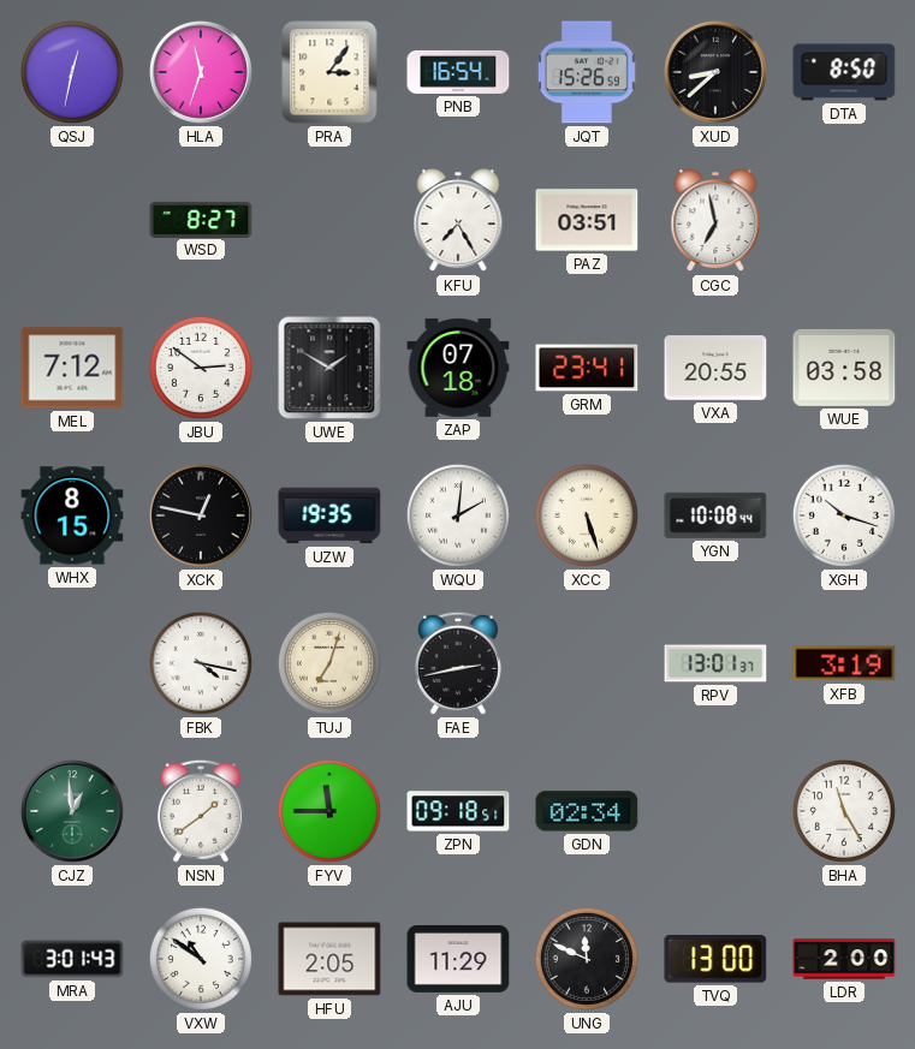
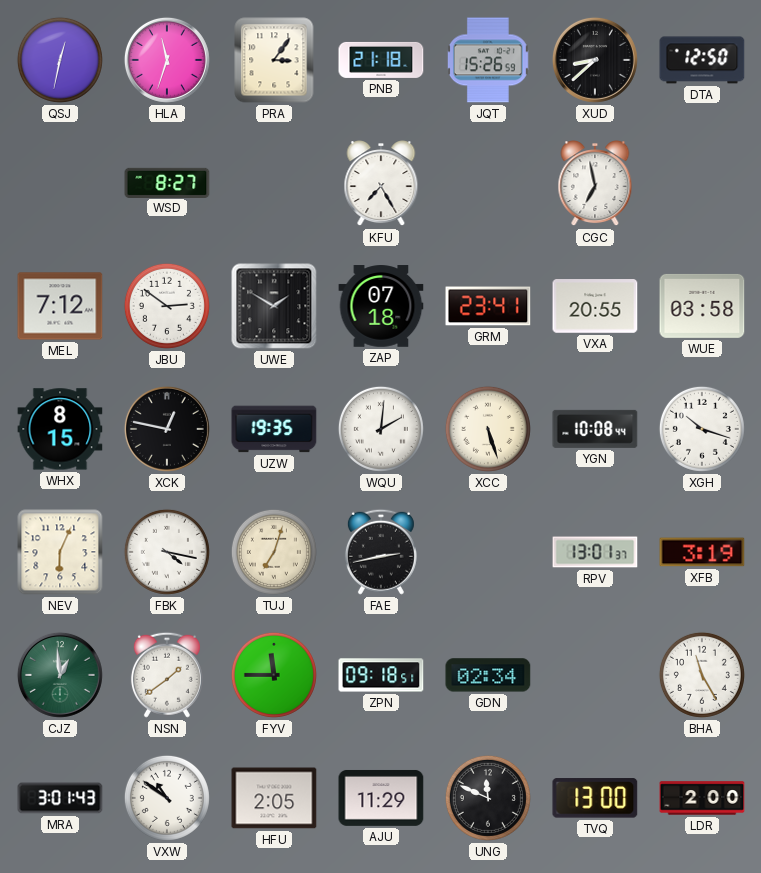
PNB: 16:54 -> 21:18 (381, 60)
DTA: 8:50 -> 12:50 (702, 60)
PAZ: 03:51 -> none (587, 220)
NEV: none -> 6:04 (60, 552)
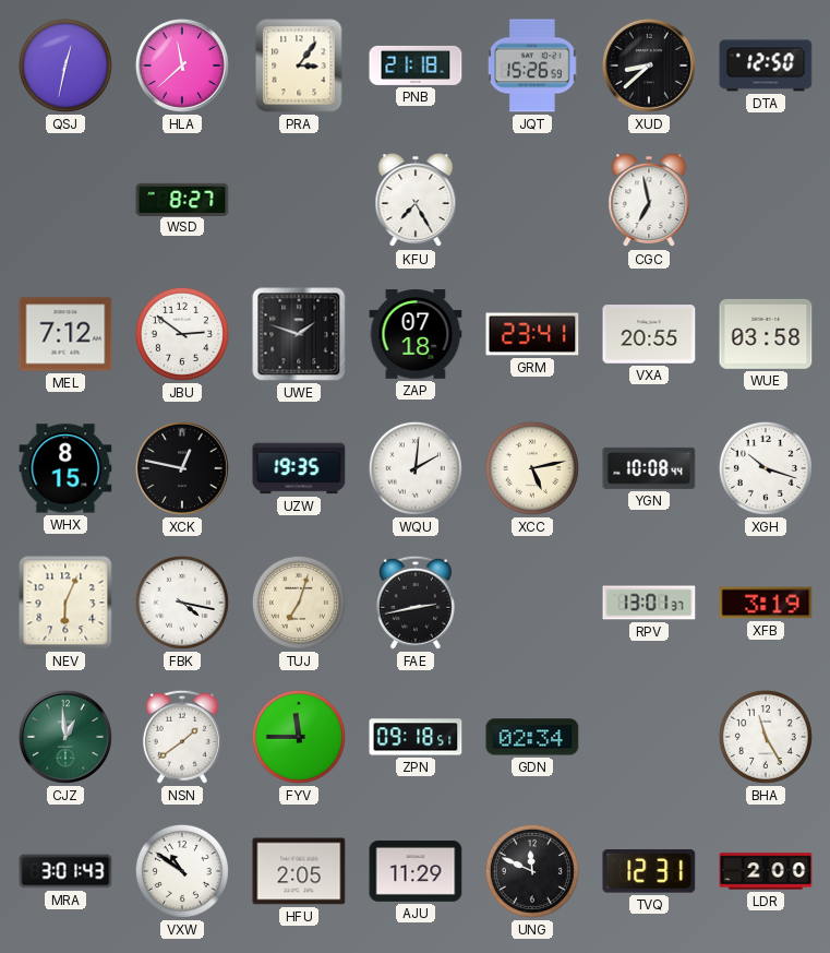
HLA: 11:33 -> 11:38 (182, 65)
UWE: 1:50 -> 1:48 (299, 334)
XCC: 5:27 -> 5:13 (532, 468)
TVQ: 13:00 -> 12:31 (649, 871)
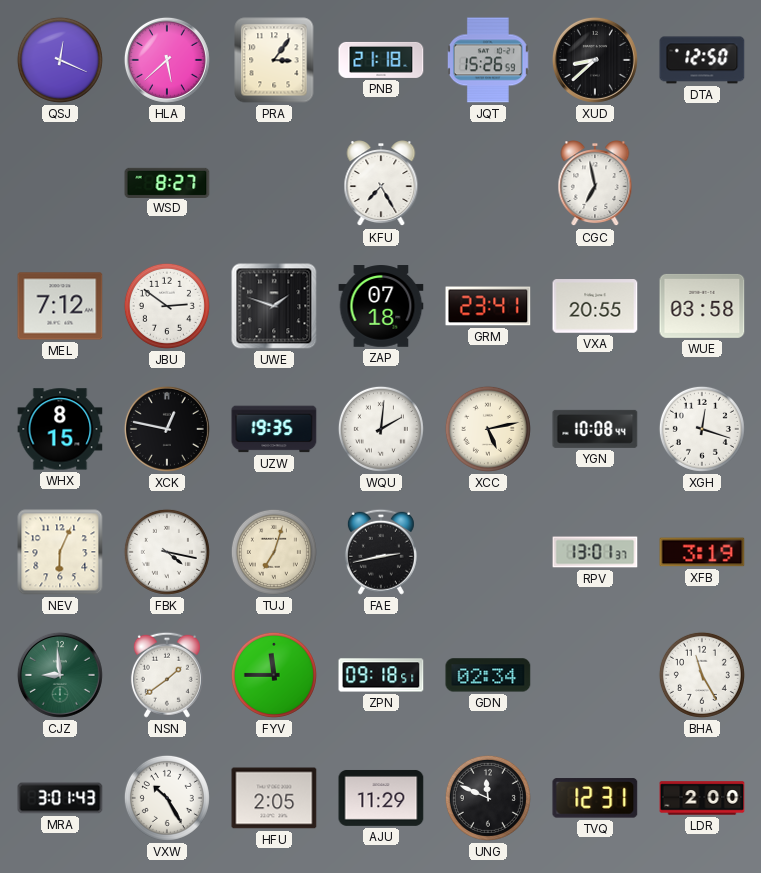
QSJ: 12:32 -> 12:19 (60, 60)
HLA: 11:38 -> 5:38 (167, 60)
XGH: 10:18 -> 12:18 (702, 429)
CJZ: 12:59 -> 8:59 (60, 675)
VXW: 10:51 -> 10:25 (167, 798)
